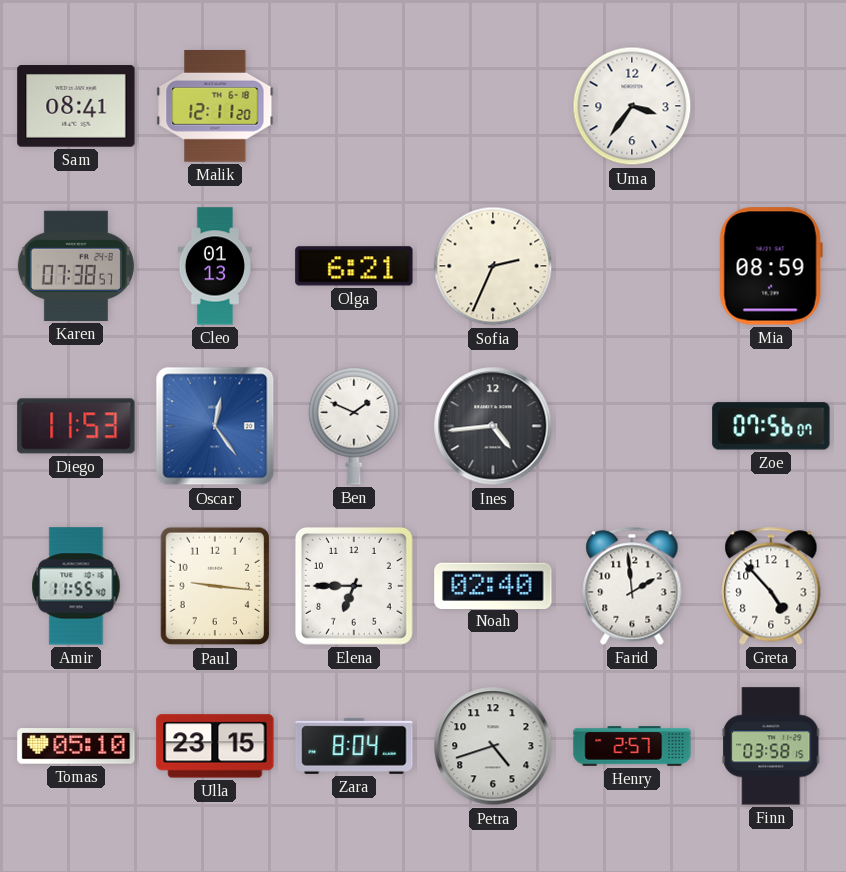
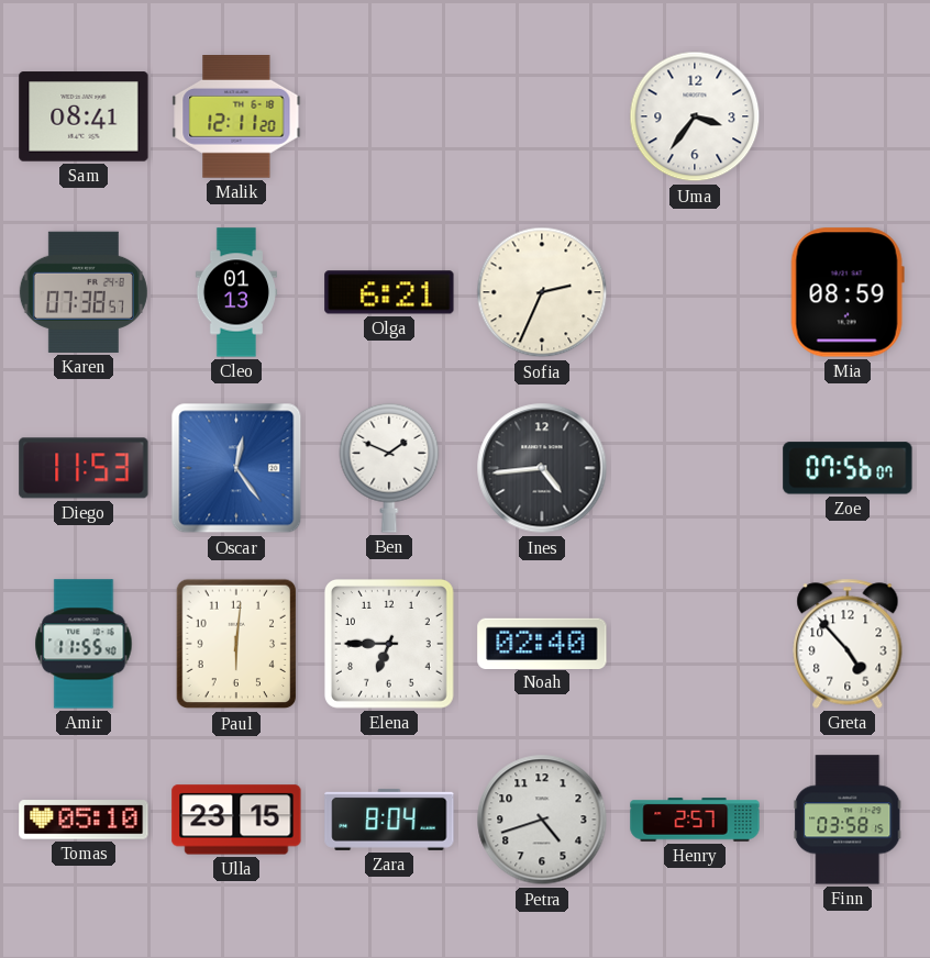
Paul: 9:16 -> 6:01 (236, 644)
Farid: 1:59 -> none (632, 586)
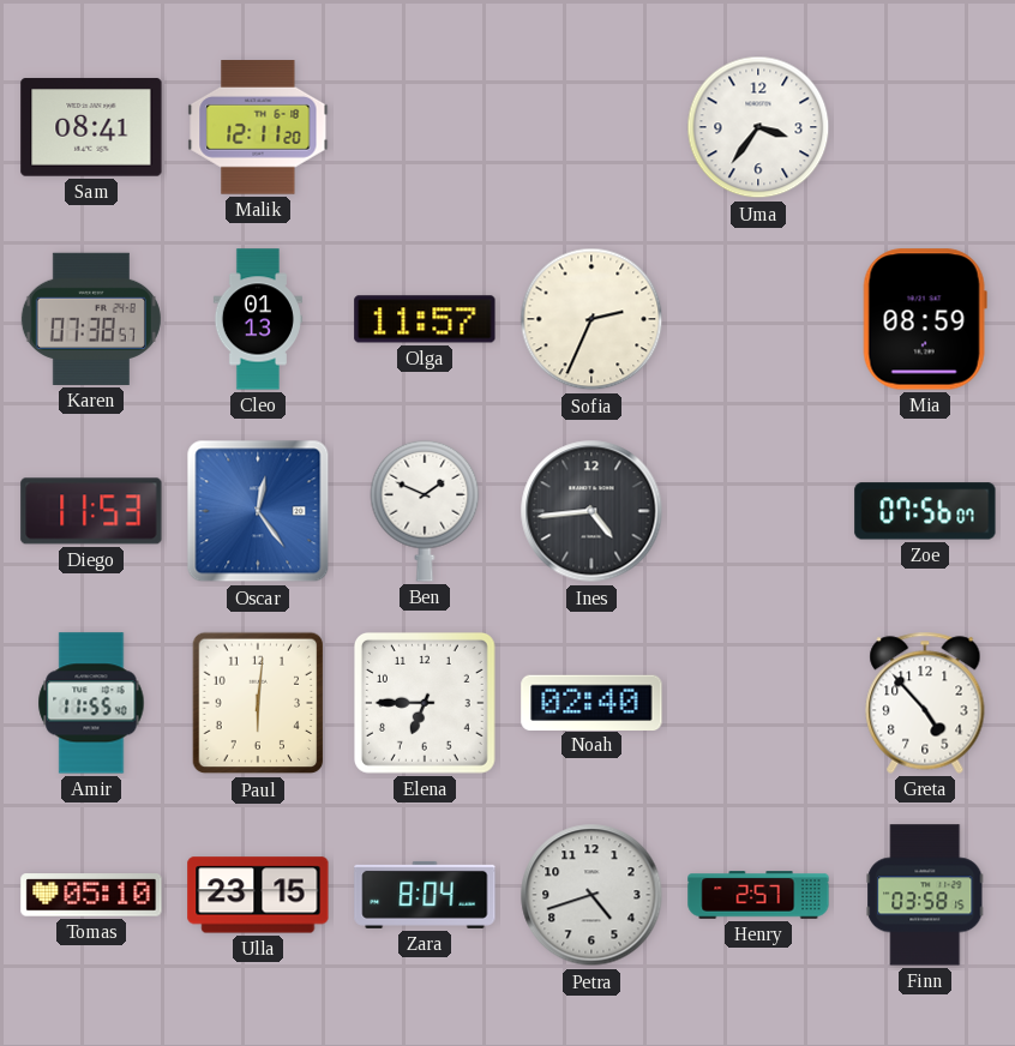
Olga: 6:21 -> 11:57 (425, 319)
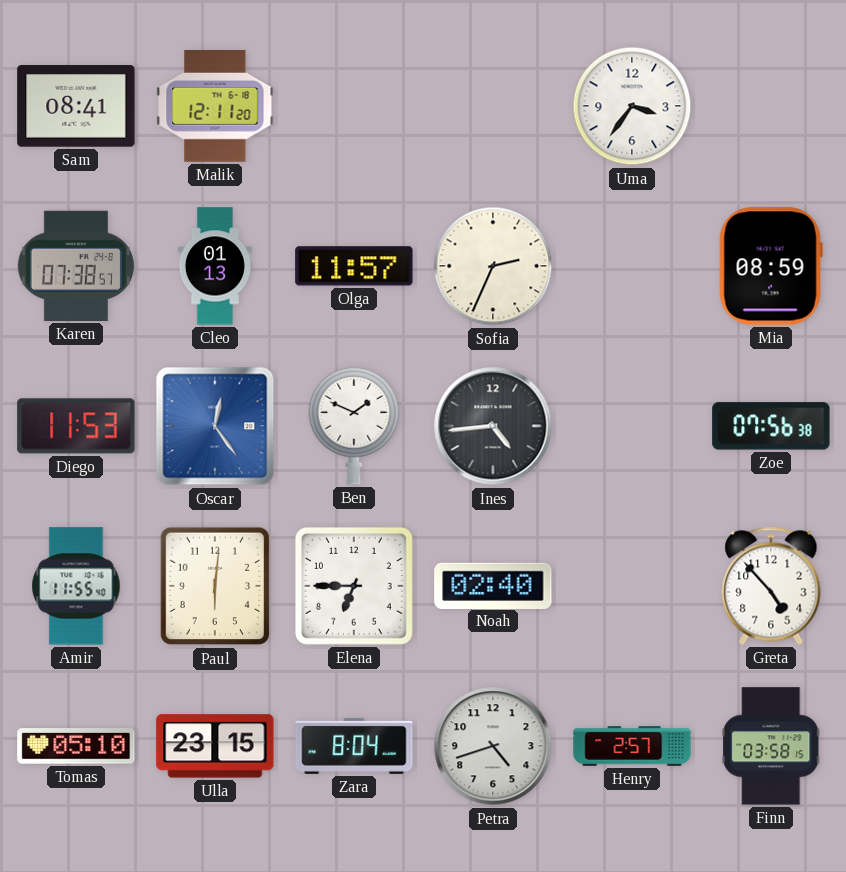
Zoe: 07:56:07 -> 07:56:38 (771, 426)
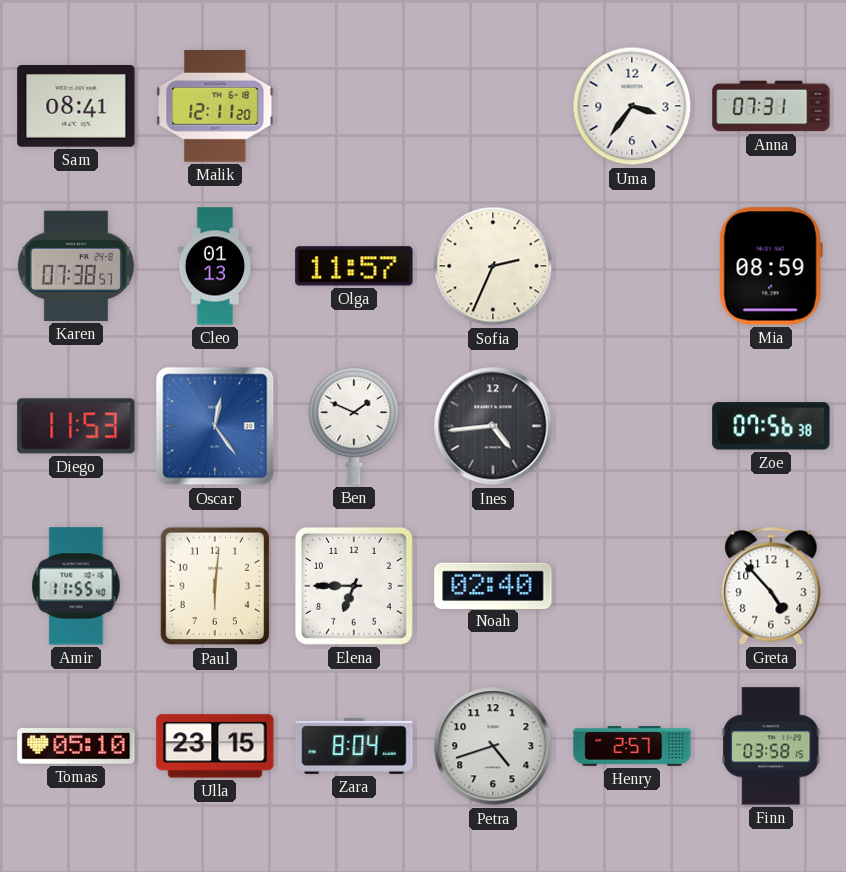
Anna: none -> 07:31 (771, 106)
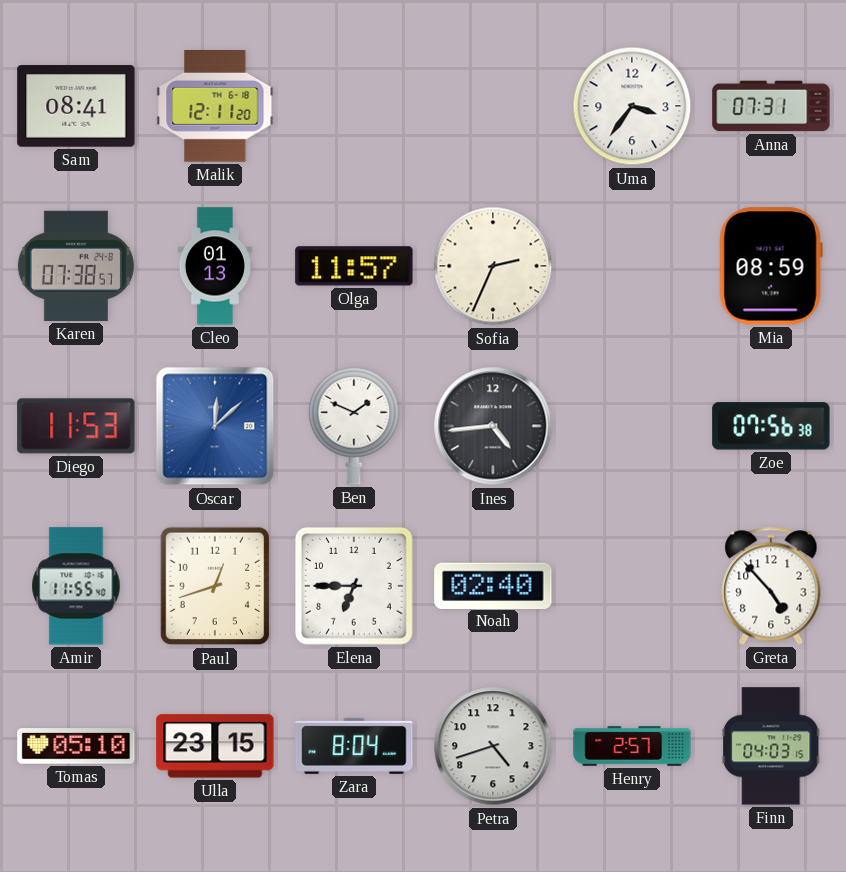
Oscar: 12:24 -> 12:08 (215, 426)
Paul: 6:01 -> 12:42 (215, 586)
Finn: 03:58 -> 04:03 (771, 746)
